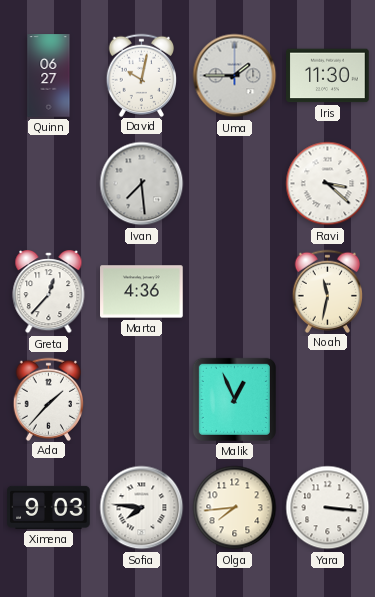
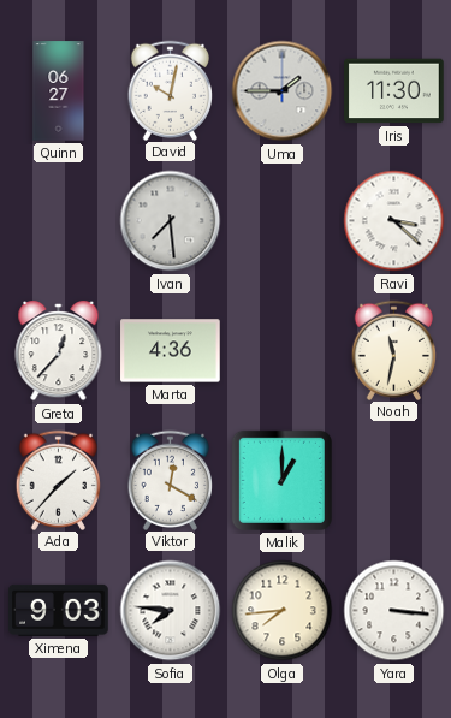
Viktor: none -> 12:20 (171, 480)
Malik: 12:56 -> 1:00 (281, 480)
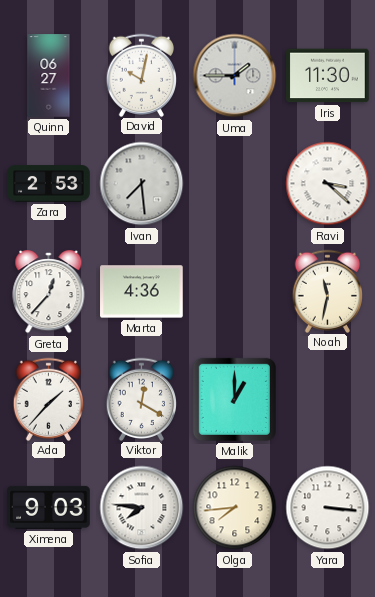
Zara: none -> 2:53 (49, 184)
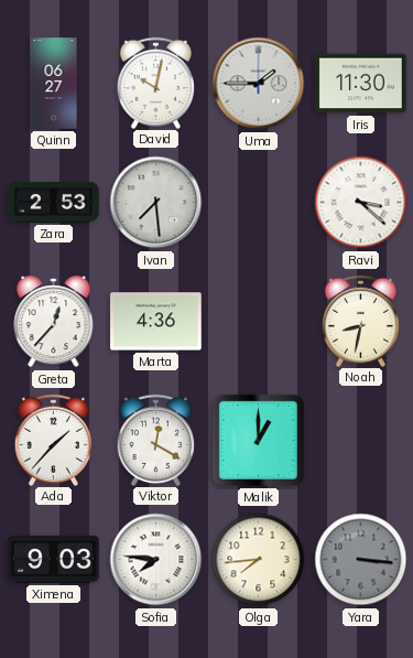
Noah: 11:32 -> 8:32 (361, 321)
Yara dial: white -> grey (361, 560)
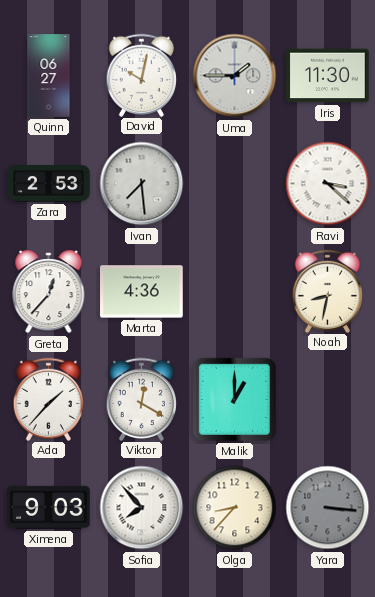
Sofia: 7:46 -> 7:53 (142, 508)
Olga: 7:44 -> 8:37 (235, 508)
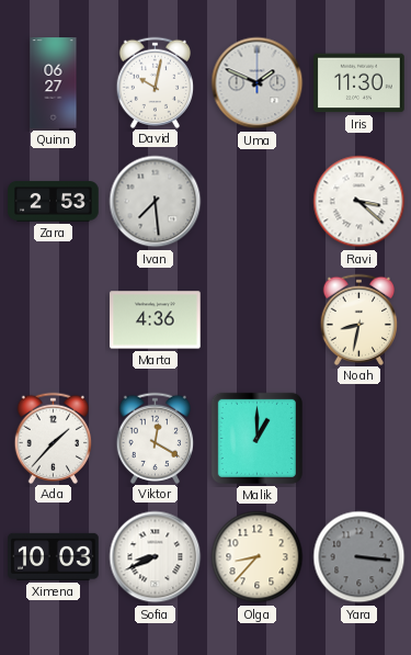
Uma: 1:45 -> 1:49 (258, 83)
Greta: 12:37 -> none (49, 293)
Ximena: 9:03 -> 10:03 (54, 556)
Sofia: 7:53 -> 8:41 (156, 557)
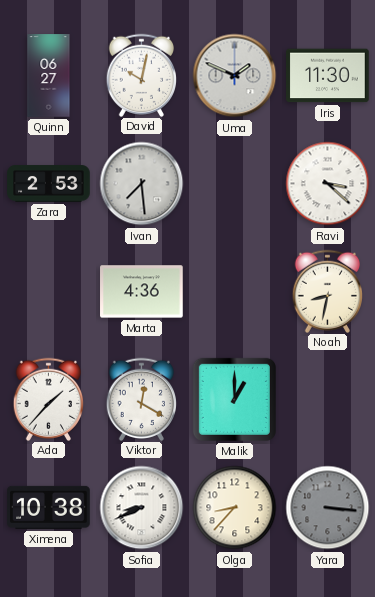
Ximena: 10:03 -> 10:38 (49, 507)
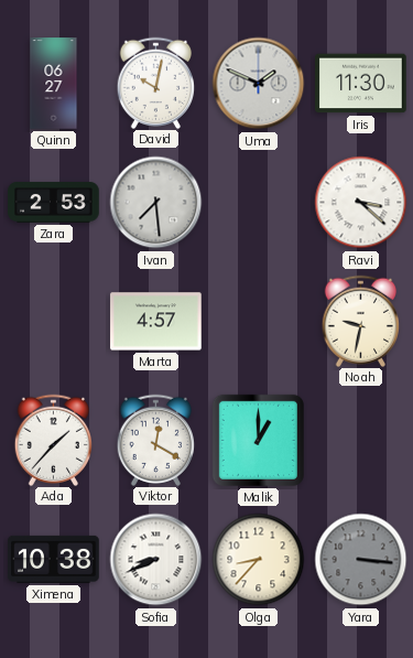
Marta: 4:36 -> 4:57 (156, 322)
Noah: 8:32 -> 9:32 (361, 321)
